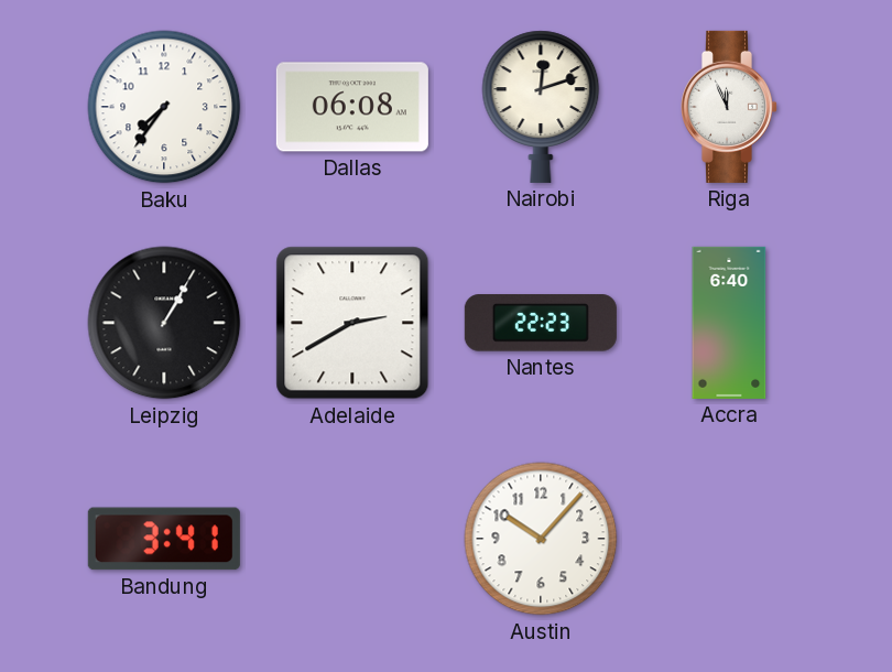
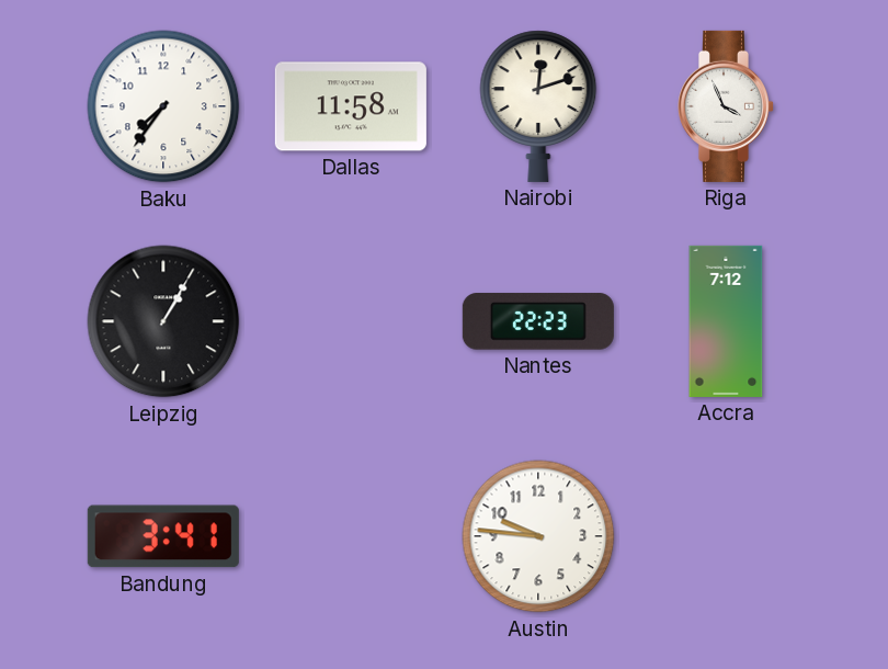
Dallas: 06:08 -> 11:58 (351, 106)
Riga: 11:56 -> 3:56 (725, 106)
Adelaide: 2:40 -> none (352, 323)
Accra: 6:40 -> 7:12 (726, 321)
Austin: 10:07 -> 9:46 (538, 536)
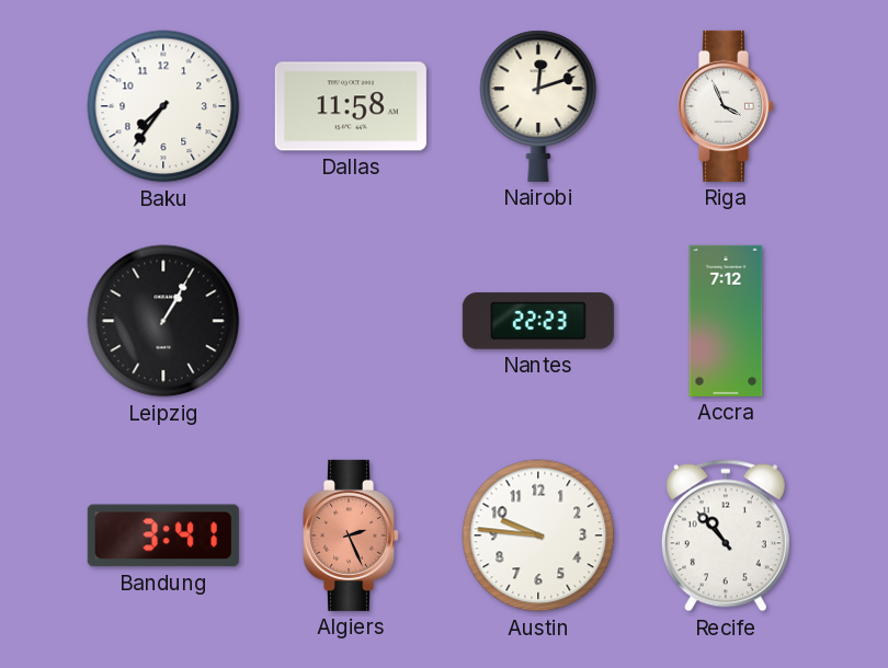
Algiers: none -> 2:26 (350, 535)
Recife: none -> 10:53 (726, 535)
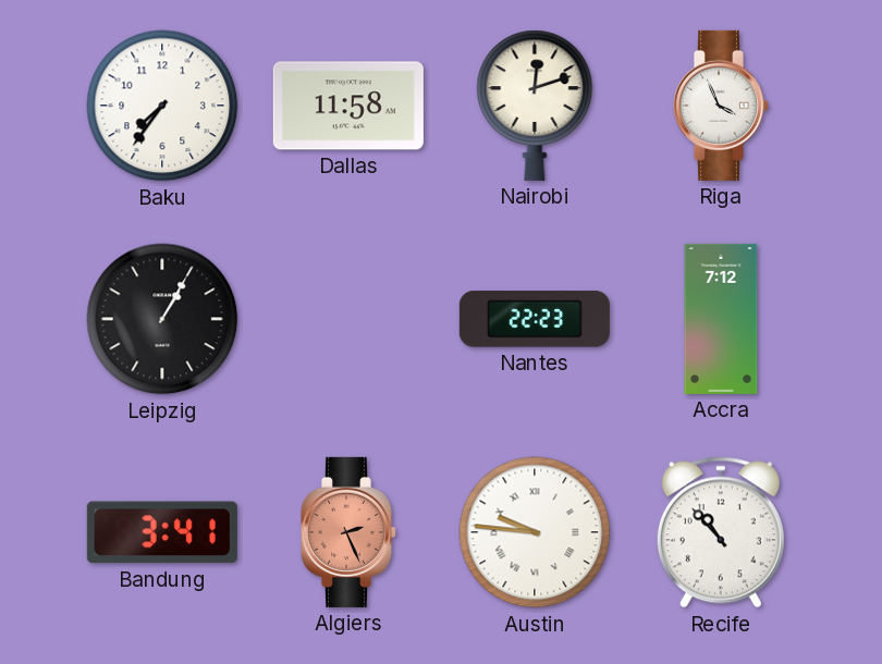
Austin numerals: Arabic -> Roman (535, 532)
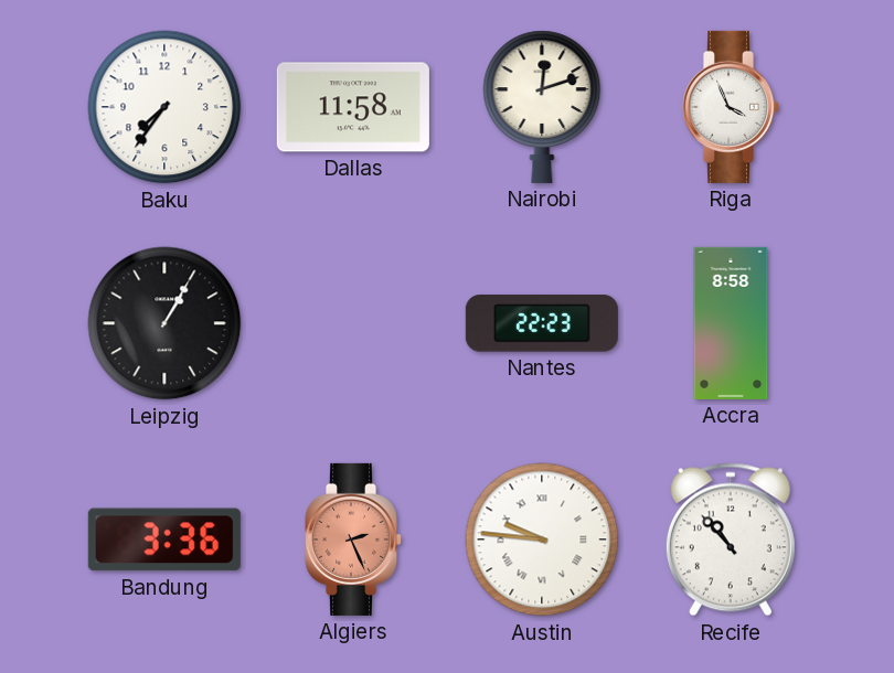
Accra: 7:12 -> 8:58 (731, 323)
Bandung: 3:41 -> 3:36 (164, 540)
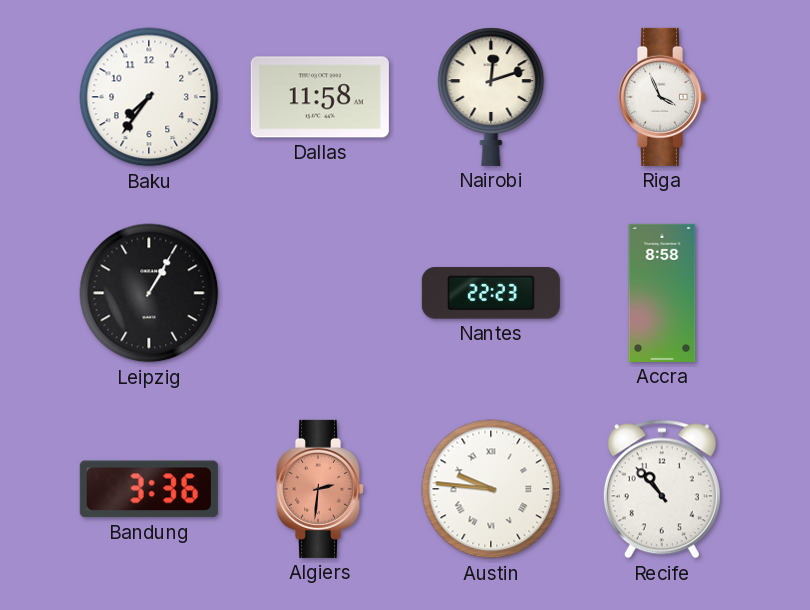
Algiers: 2:26 -> 2:31 (319, 489)
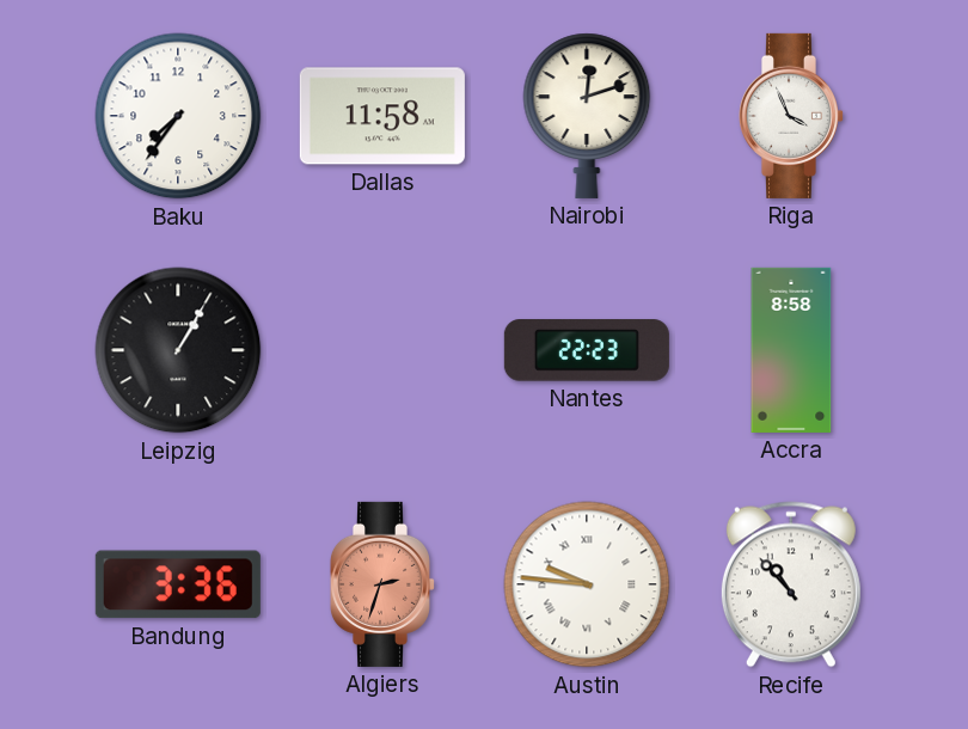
Algiers: 2:31 -> 2:33 (381, 584)
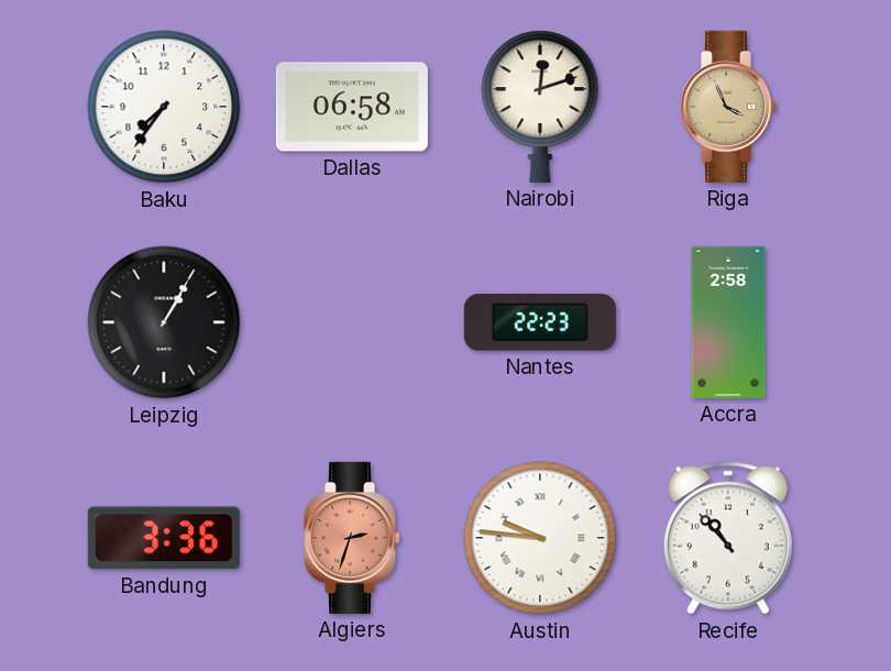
Dallas: 11:58 -> 06:58 (352, 107)
Riga dial: white -> champagne (727, 107)
Accra: 8:58 -> 2:58 (728, 322)
